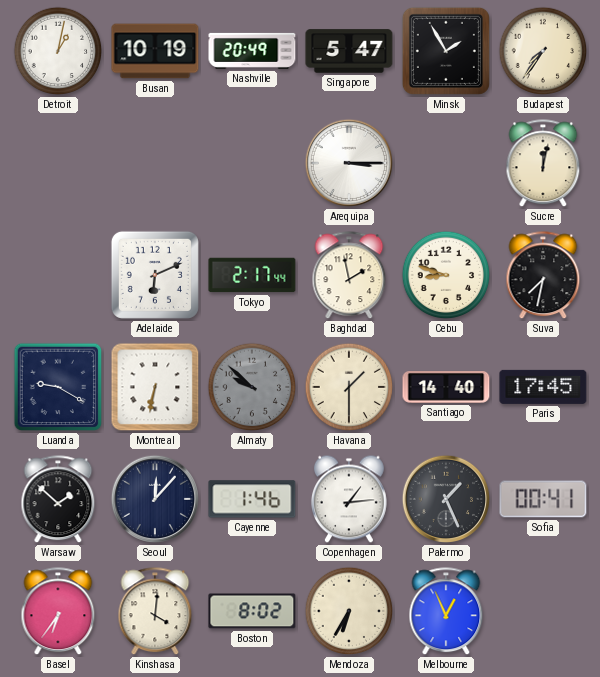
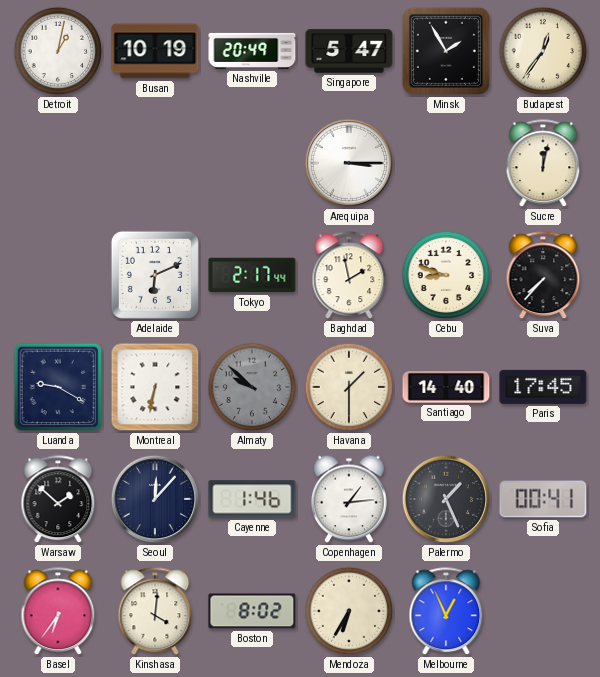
Budapest: 7:36 -> 12:36 (543, 51)
Suva: 7:32 -> 7:37 (543, 276)
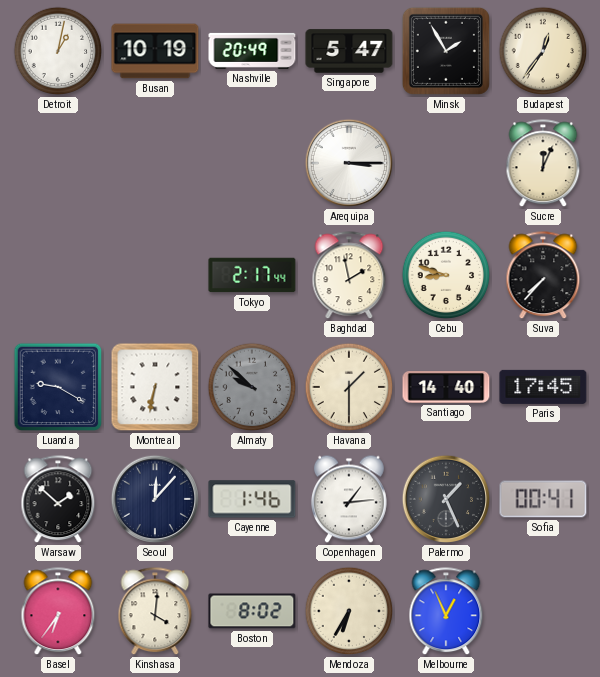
Sucre: 12:02 -> 12:04 (543, 164)
Adelaide: 6:11 -> none (155, 275)
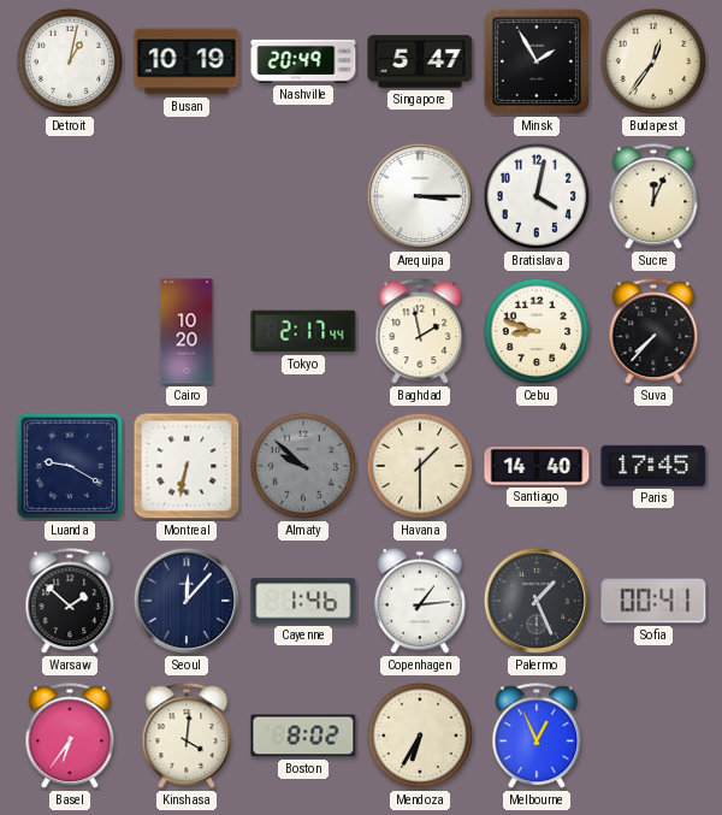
Bratislava: none -> 4:02 (537, 196)
Cairo: none -> 10:20 (187, 331)
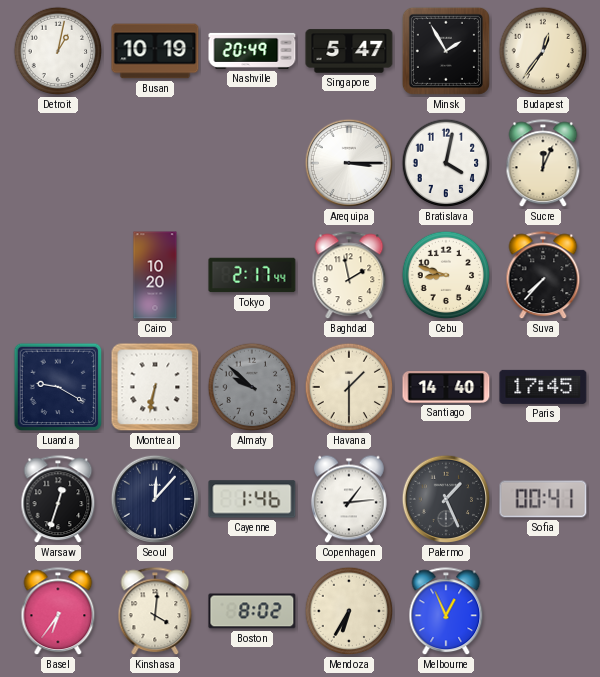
Warsaw: 1:52 -> 12:33 (58, 500)
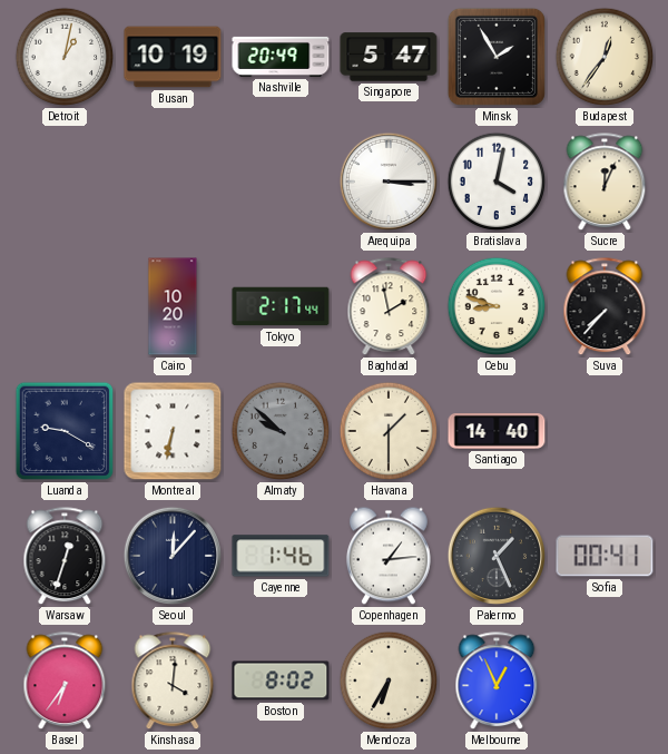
Paris: 17:45 -> none (543, 387)
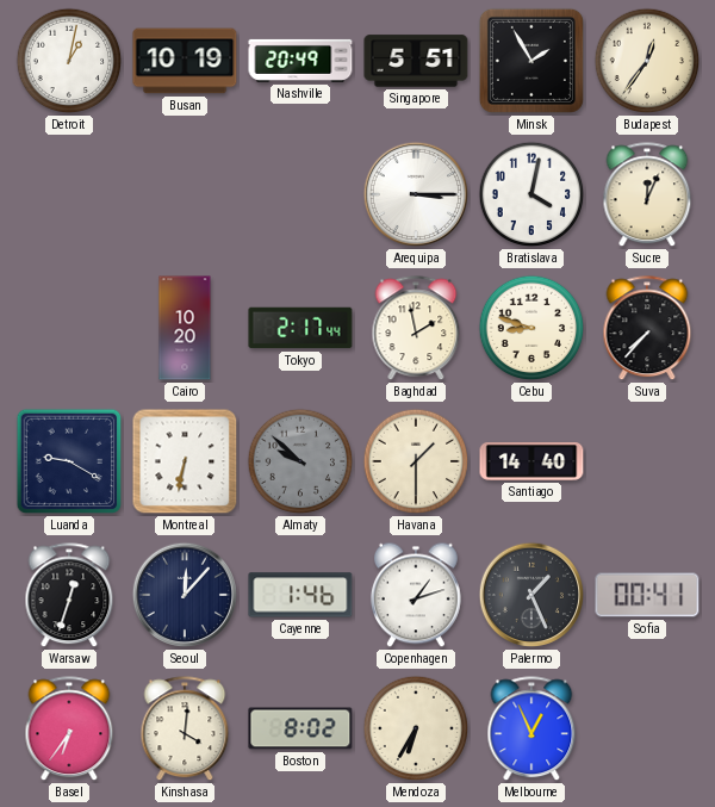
Singapore: 5:47 -> 5:51 (416, 61)
Copenhagen: 1:14 -> 1:12 (416, 595)
